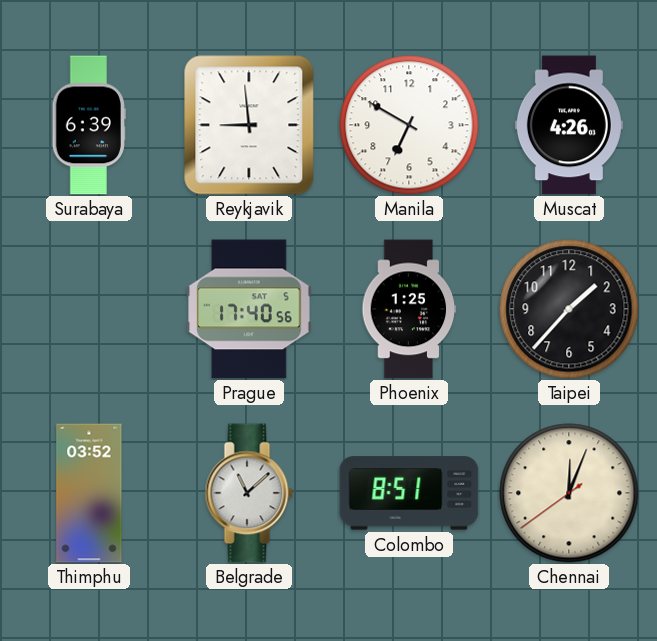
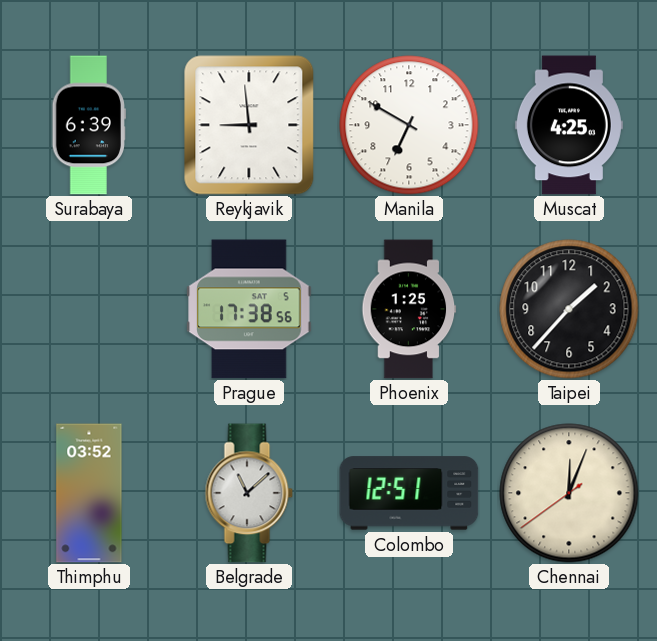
Muscat: 4:26 -> 4:25 (569, 125)
Prague: 17:40 -> 17:38 (249, 309)
Colombo: 8:51 -> 12:51 (409, 493)
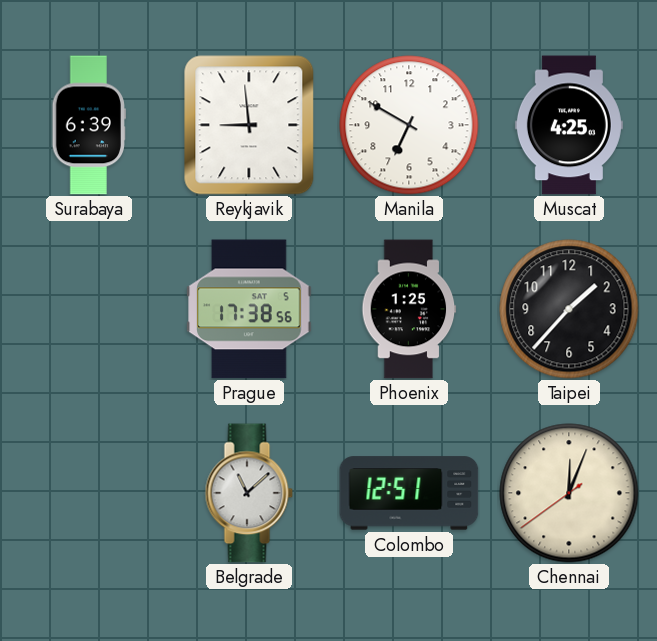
Thimphu: 03:52 -> none (89, 493)
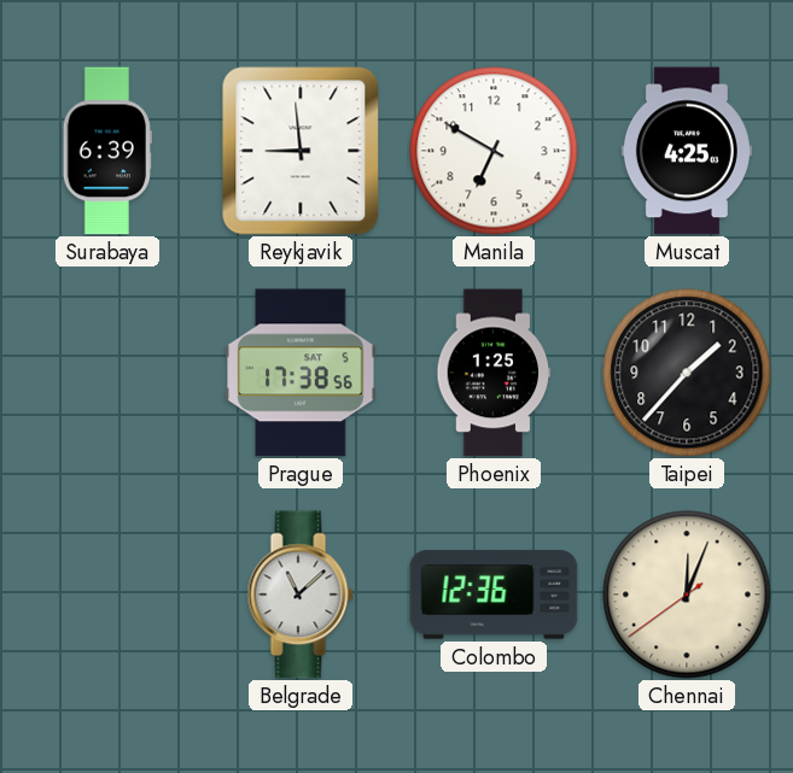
Colombo: 12:51 -> 12:36 (494, 595)
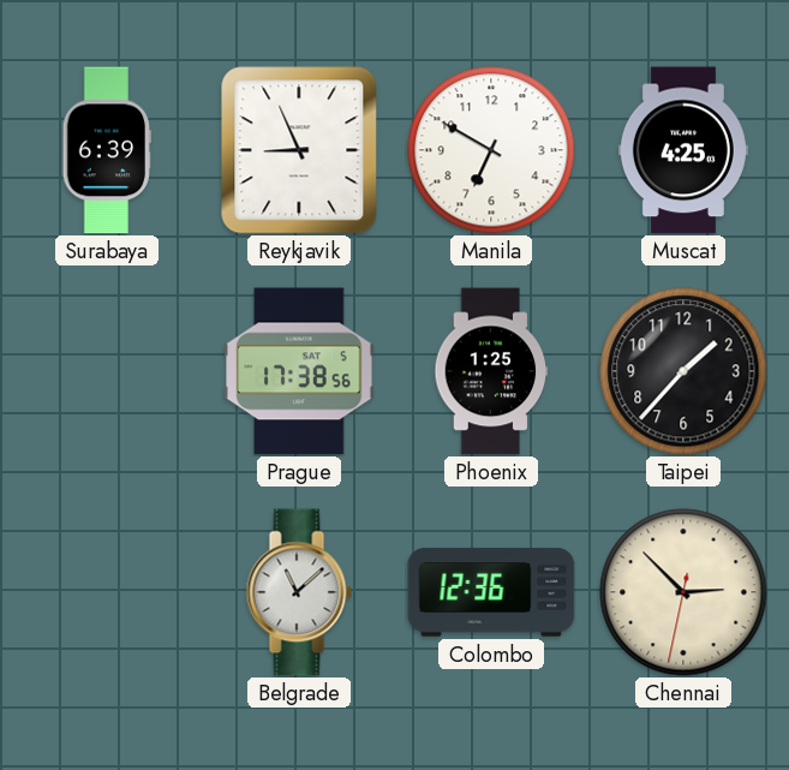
Reykjavik: 8:59 -> 8:56 (299, 150)
Chennai: 12:03 -> 2:52 (683, 592)
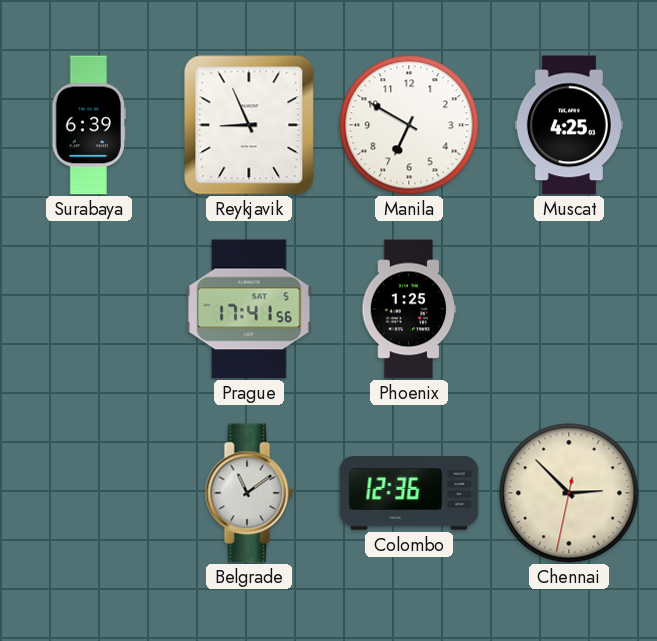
Prague: 17:38 -> 17:41 (249, 309)
Taipei: 1:37 -> none (683, 371)
Belgrade: 11:08 -> 11:09 (249, 493)
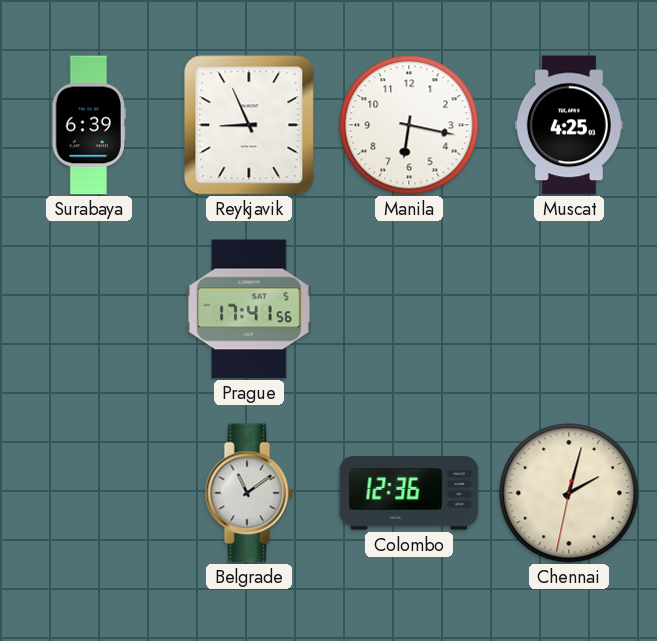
Manila: 6:50 -> 6:17 (409, 125)
Phoenix: 1:25 -> none (409, 309)
Chennai: 2:52 -> 2:02 (569, 493)
